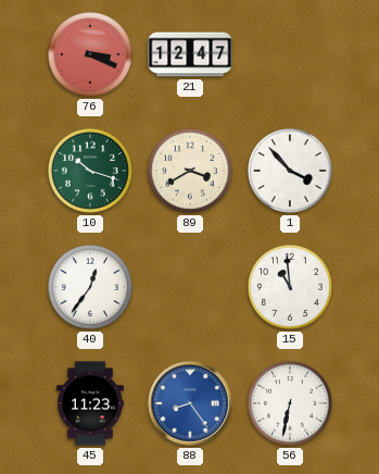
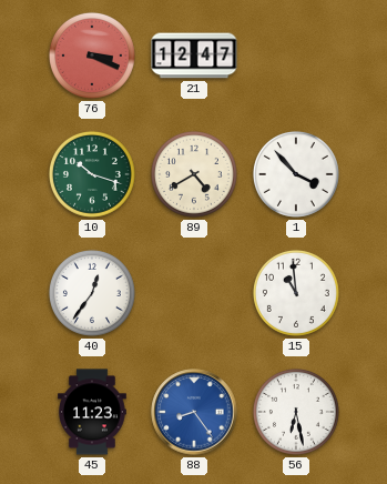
89: 3:40 -> 4:40 (194, 174)
56: 6:32 -> 6:28 (296, 412)
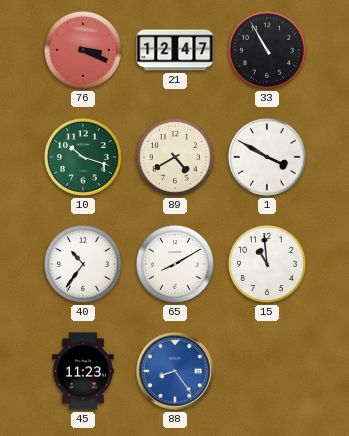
33: none -> 10:55 (267, 50)
1: 3:53 -> 3:50 (267, 157)
40: 12:36 -> 10:36 (83, 264)
65: none -> 8:10 (175, 264)
56: 6:28 -> none (296, 412)
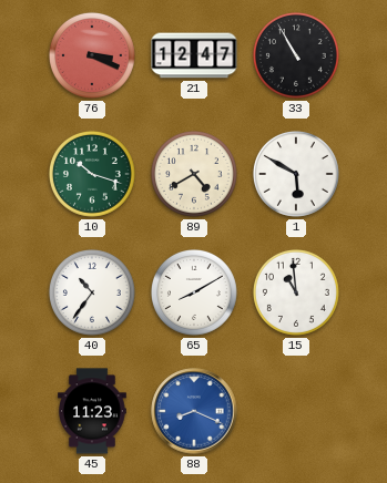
1: 3:50 -> 5:50 (296, 174)
88: 8:24 -> 8:19 (194, 411)
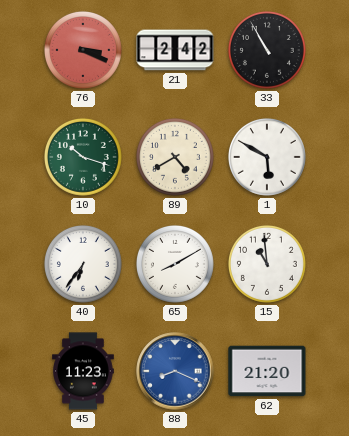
21: 12:47 -> 2:42 (175, 50)
40: 10:36 -> 6:36 (83, 264)
62: none -> 21:20 (267, 371)
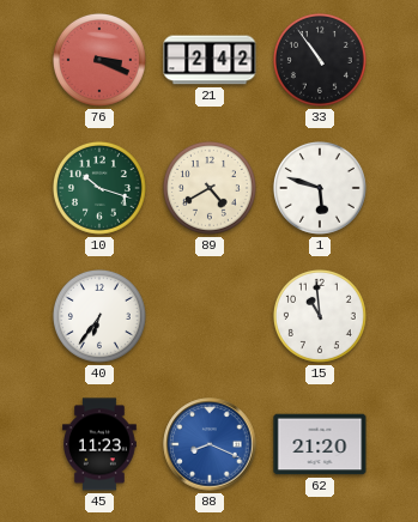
33: 10:55 -> 10:54 (320, 60)
1: 5:50 -> 5:48 (320, 188)
65: 8:10 -> none (175, 264)
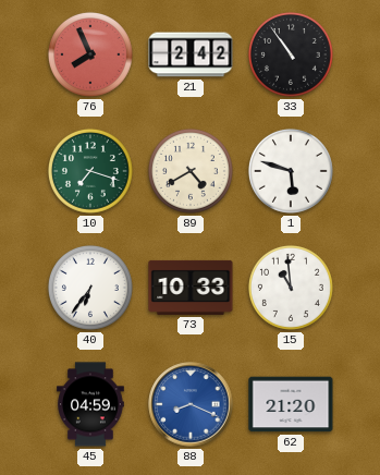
76: 3:19 -> 7:56 (90, 54)
10: 10:18 -> 7:18 (90, 171)
73: none -> 10:33 (191, 288)
45: 11:23 -> 04:59 (91, 404)
